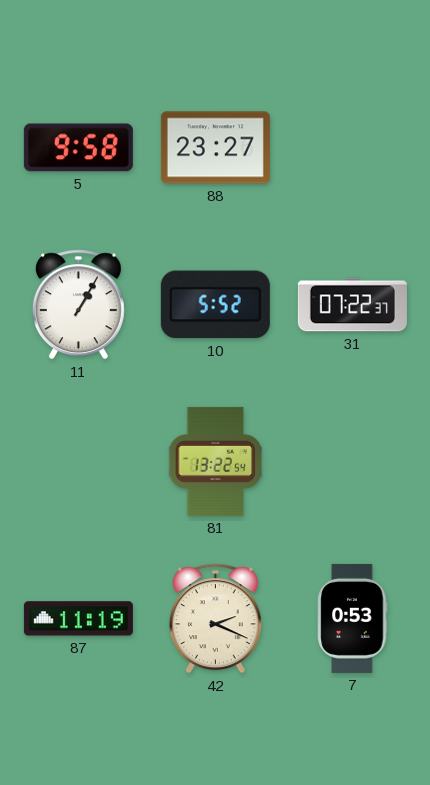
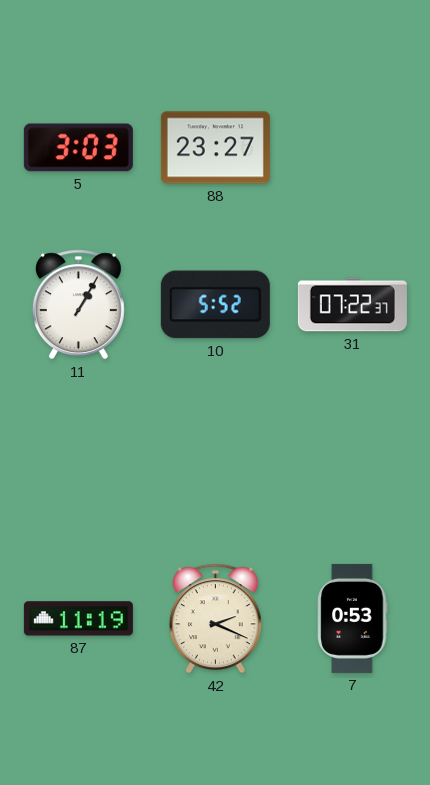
5: 9:58 -> 3:03 (78, 148)
81: 13:22 -> none (216, 461)
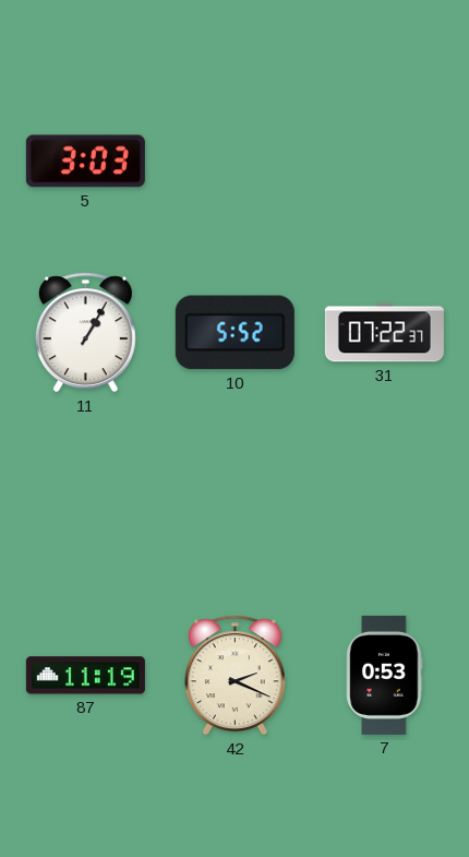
88: 23:27 -> none (215, 148)
